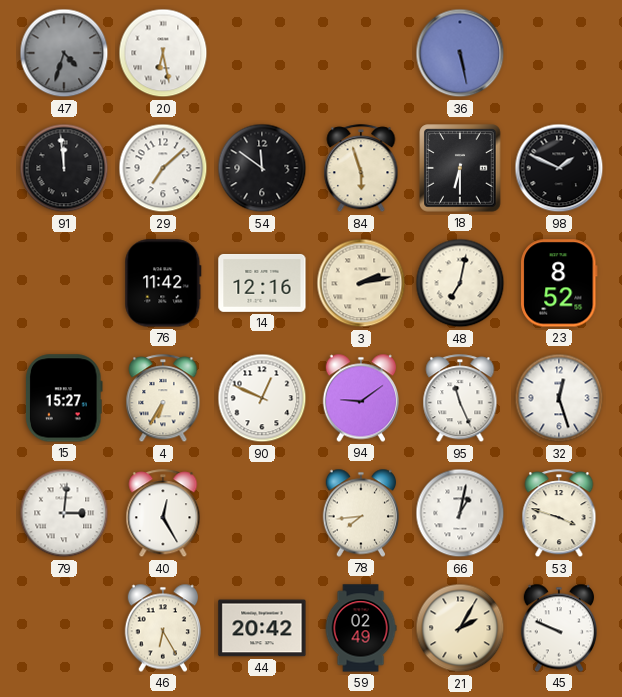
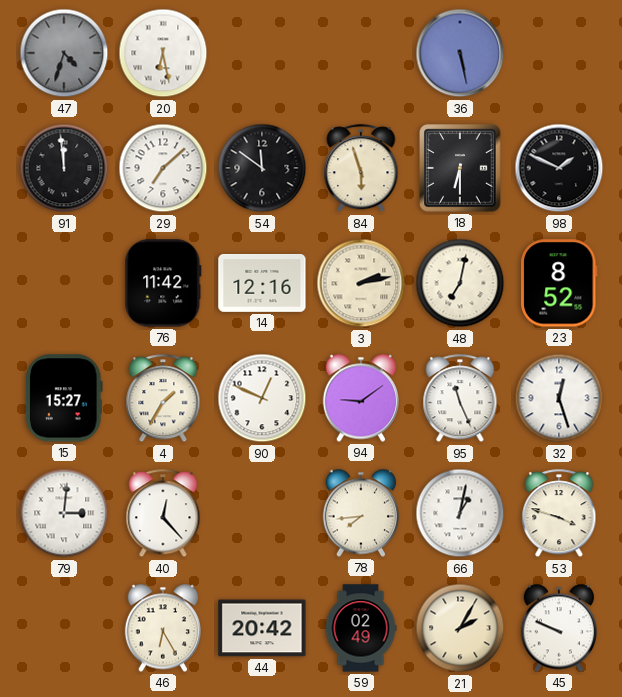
4: 6:35 -> 1:35 (163, 399)
40: 12:25 -> 12:23 (163, 514)
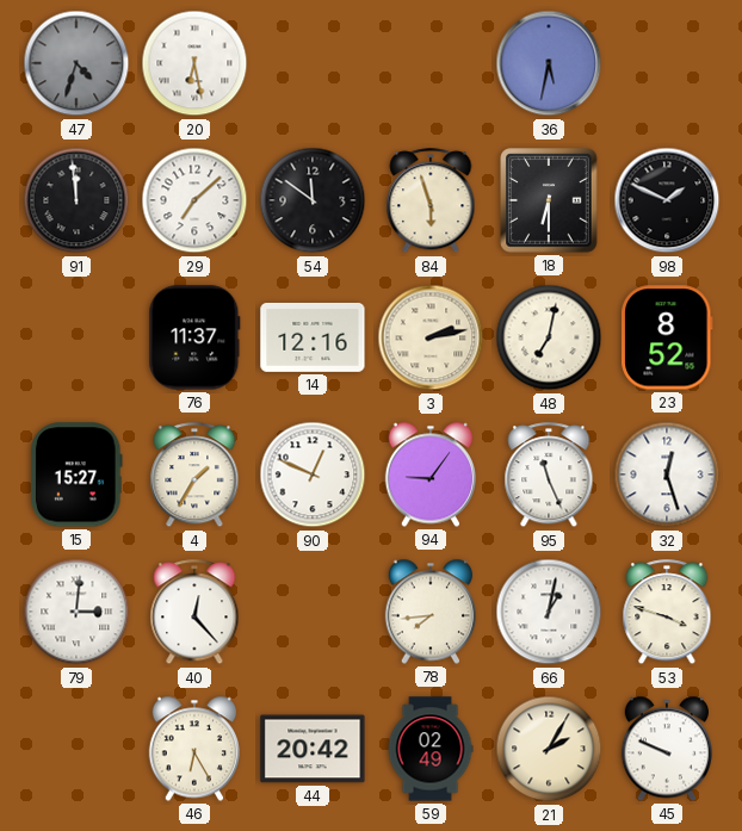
36: 5:28 -> 5:32 (549, 63)
76: 11:42 -> 11:37 (194, 337)
94: 9:09 -> 9:06 (429, 475)
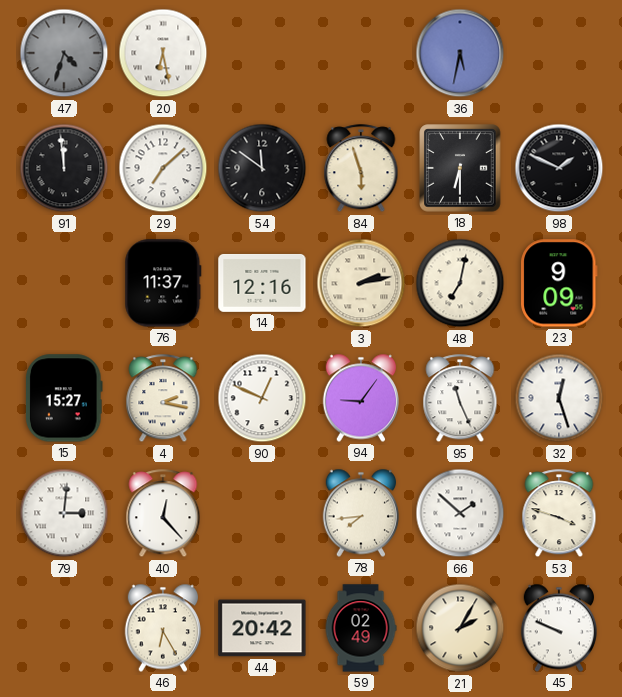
23: 8:52 -> 9:09 (560, 283)
4: 1:35 -> 2:17 (163, 399)
66: 1:02 -> 1:52 (460, 513)
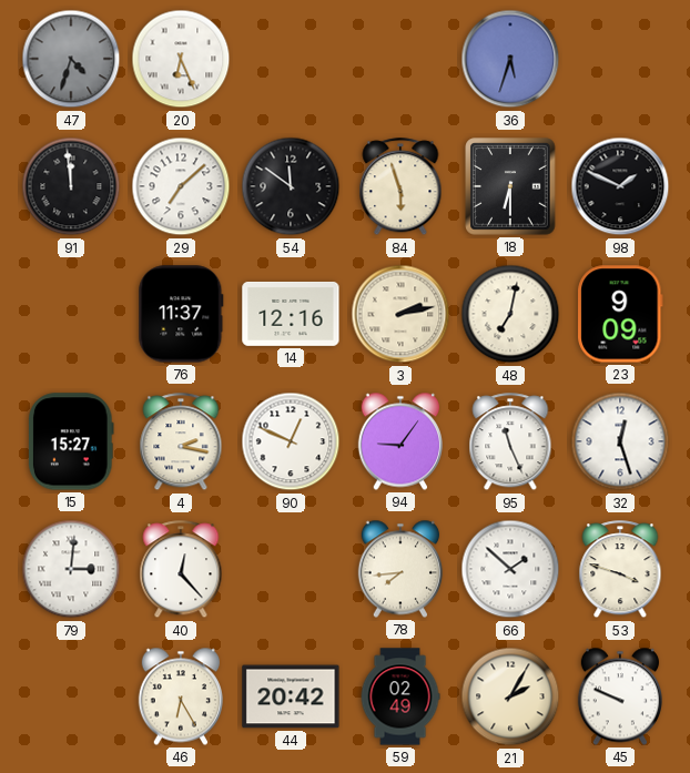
20: 6:28 -> 6:26 (181, 59)
36: 5:32 -> 5:33 (510, 59)
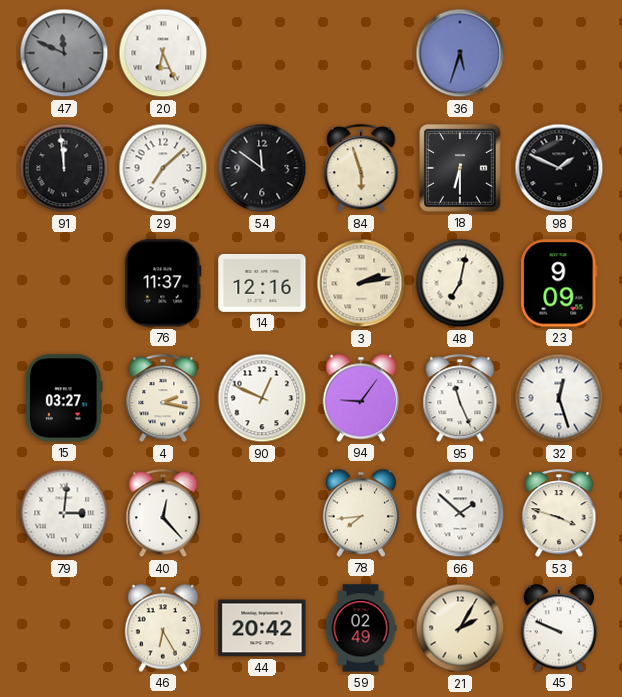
47: 4:33 -> 11:49 (64, 53)
15: 15:27 -> 03:27 (65, 398)
